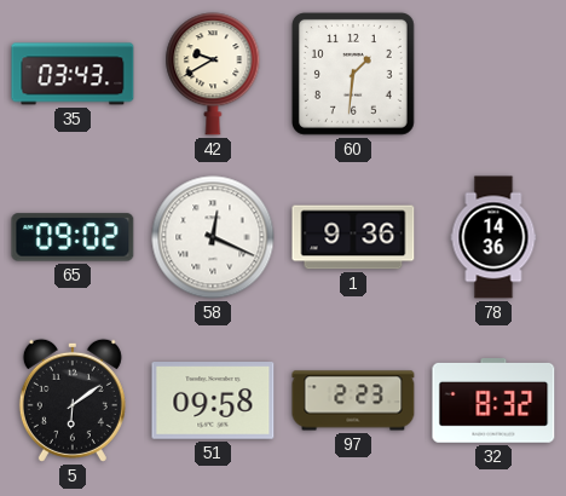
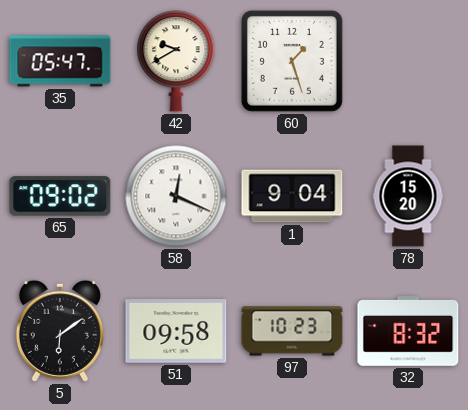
35: 03:43 -> 05:47 (60, 61)
60: 1:31 -> 1:27 (292, 61)
1: 9:36 -> 9:04 (292, 196)
78: 14:36 -> 15:20 (408, 196)
97: 2:23 -> 10:23 (292, 331)
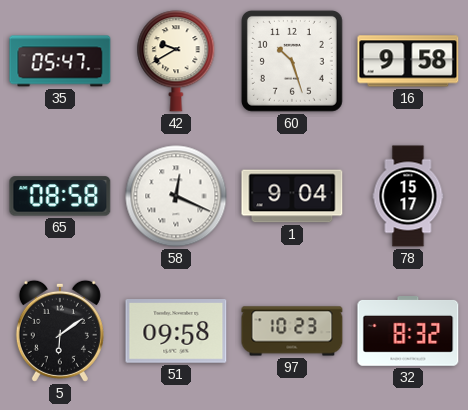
60: 1:27 -> 10:27 (292, 61)
16: none -> 9:58 (408, 61)
65: 09:02 -> 08:58 (60, 196)
78: 15:20 -> 15:17 (408, 196)
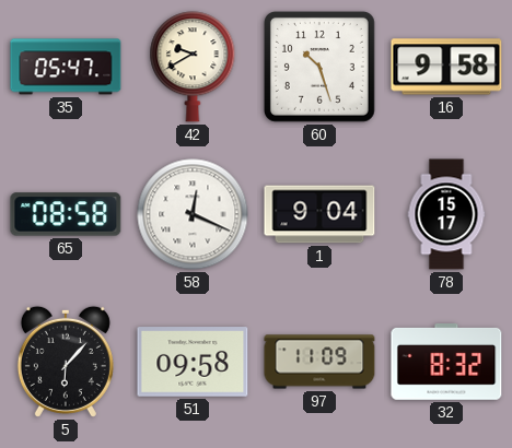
5: 6:09 -> 6:07 (66, 362)
97: 10:23 -> 11:09 (319, 362)
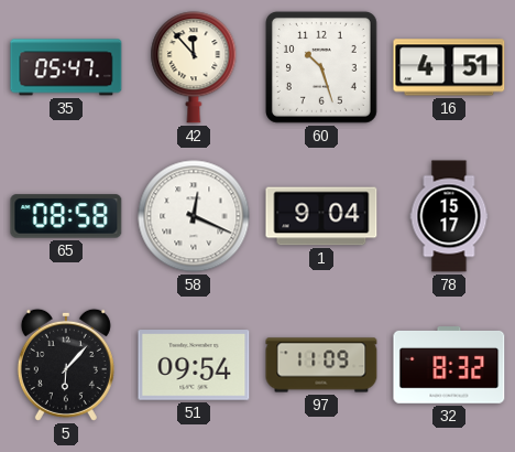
42: 9:40 -> 11:53 (194, 67)
16: 9:58 -> 4:51 (449, 67)
51: 09:58 -> 09:54 (194, 365)
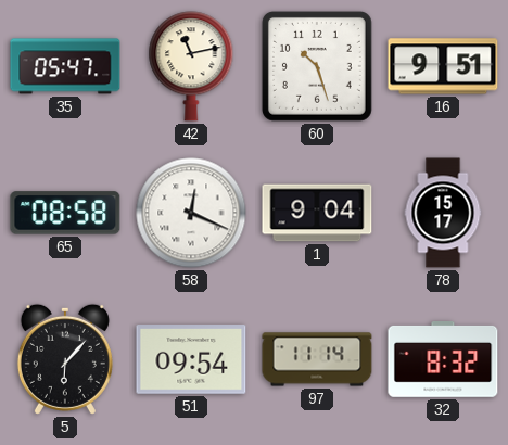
42: 11:53 -> 11:13 (191, 66)
16: 4:51 -> 9:51 (443, 66)
97: 11:09 -> 11:14 (317, 359)
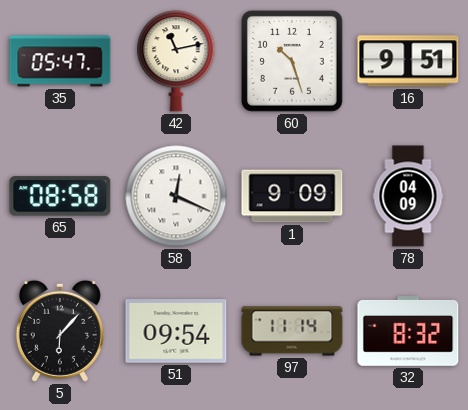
1: 9:04 -> 9:09 (292, 196)
78: 15:17 -> 04:09 (408, 196)
